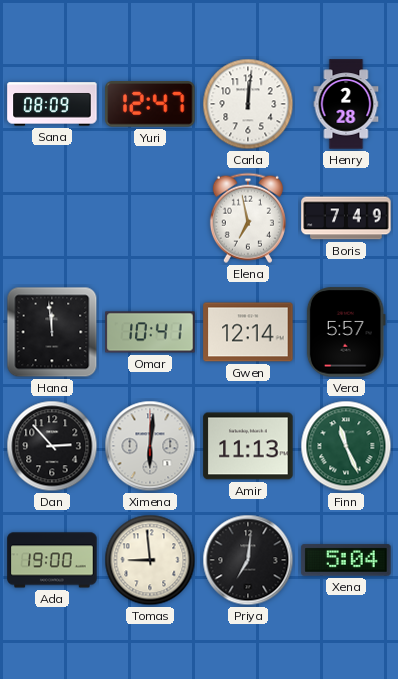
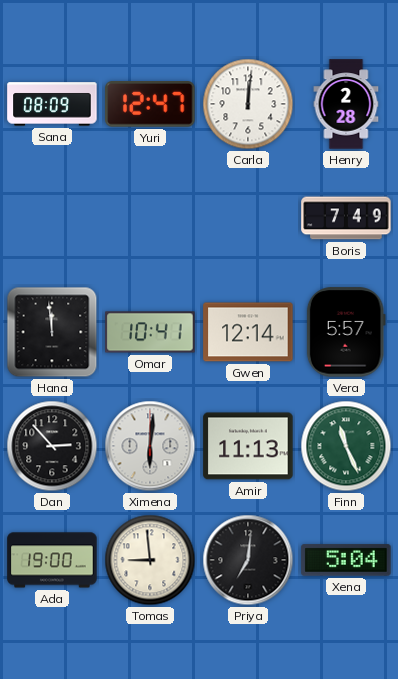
Elena: 6:58 -> none (248, 218)
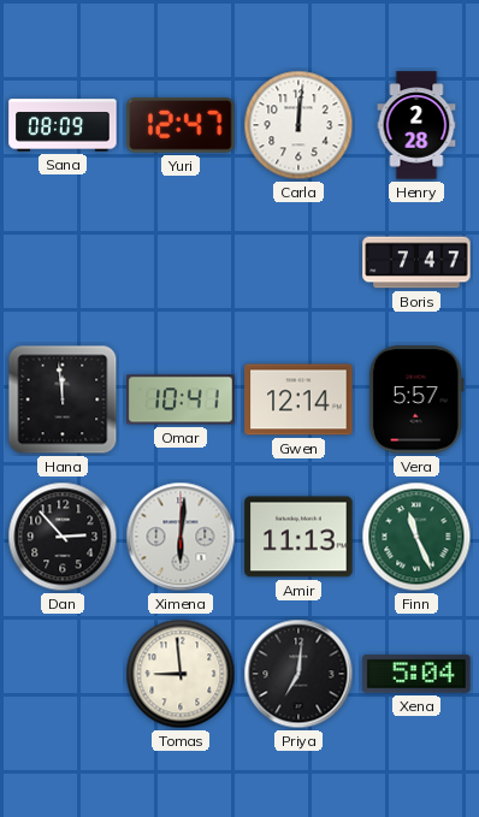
Boris: 7:49 -> 7:47 (416, 262)
Ada: 19:00 -> none (52, 560)
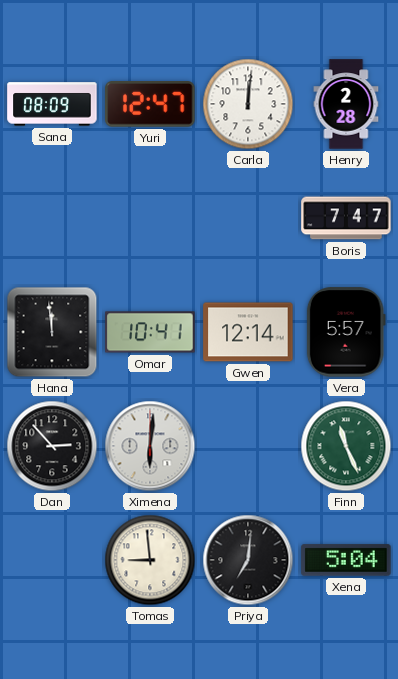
Amir: 11:13 -> none (298, 537)
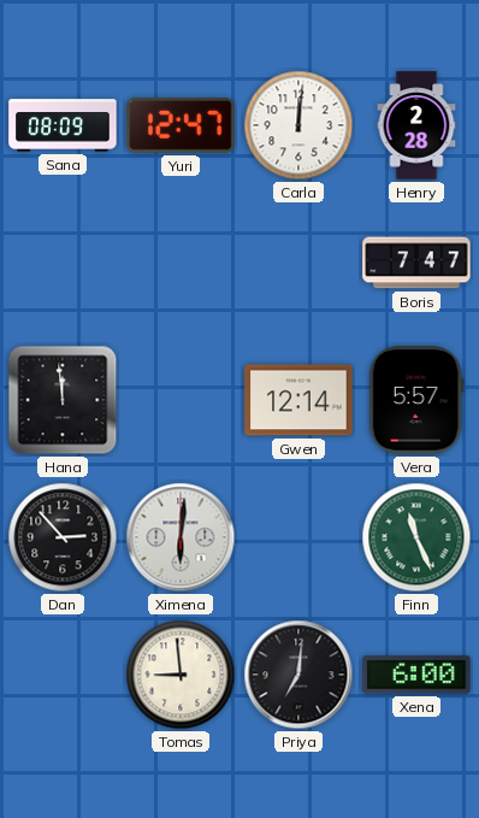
Omar: 10:41 -> none (150, 332)
Xena: 5:04 -> 6:00 (416, 675)
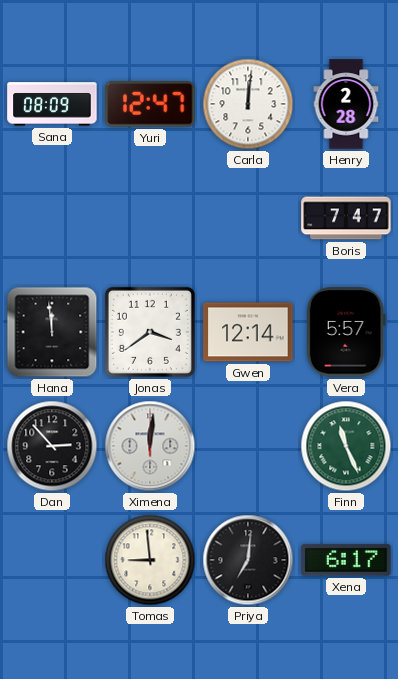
Jonas: none -> 3:39 (150, 332)
Ximena: 6:01 -> 12:01 (150, 446)
Xena: 6:00 -> 6:17 (346, 560)
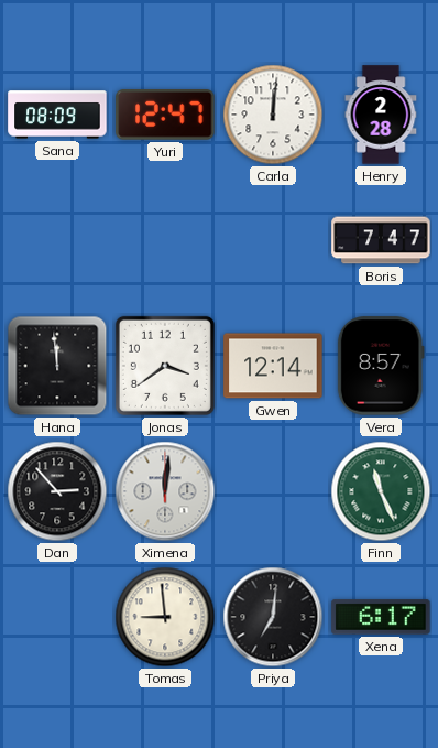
Vera: 5:57 -> 8:57 (381, 366)
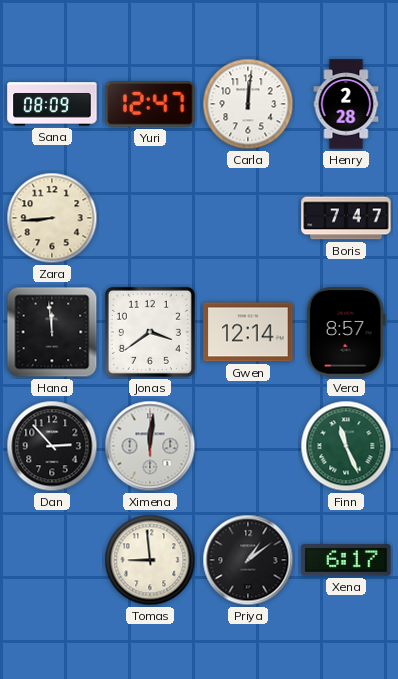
Zara: none -> 8:44 (52, 218)
Priya: 7:01 -> 1:09 (248, 560)
